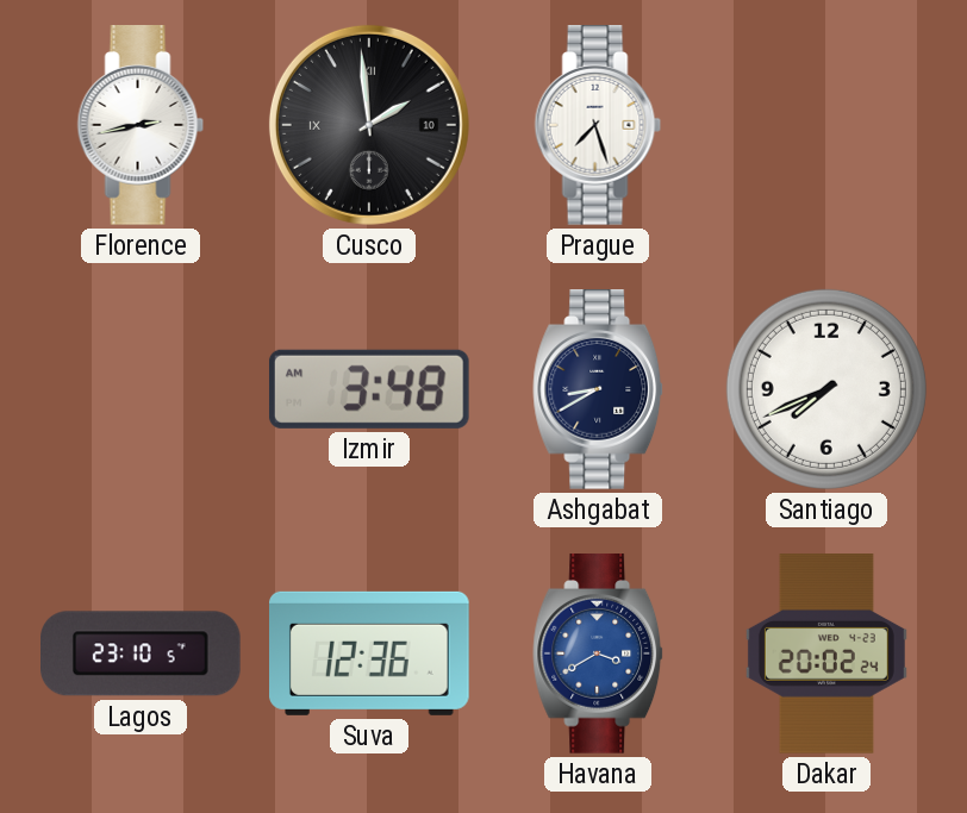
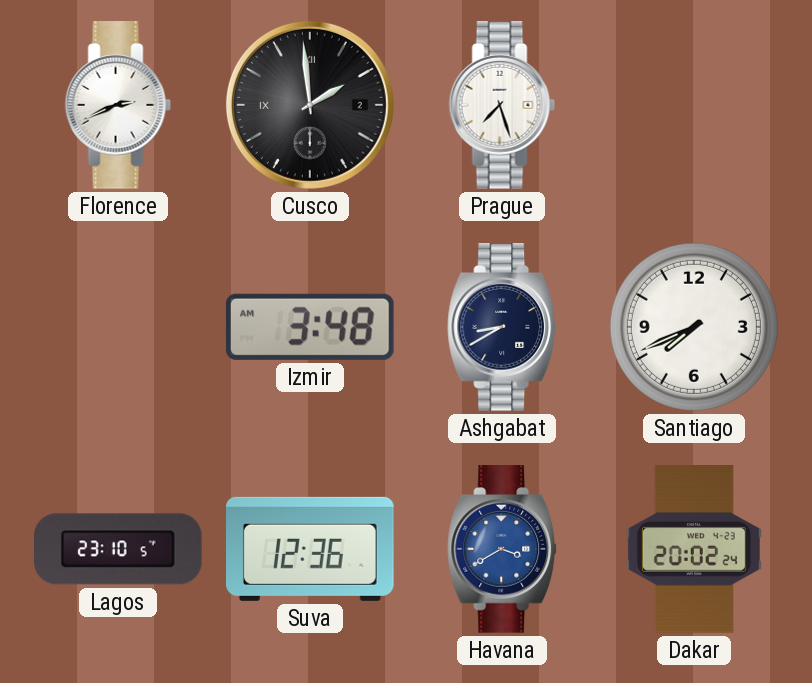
Florence: 2:43 -> 2:41 (118, 105)
Cusco date: 10 -> 2 (310, 105)
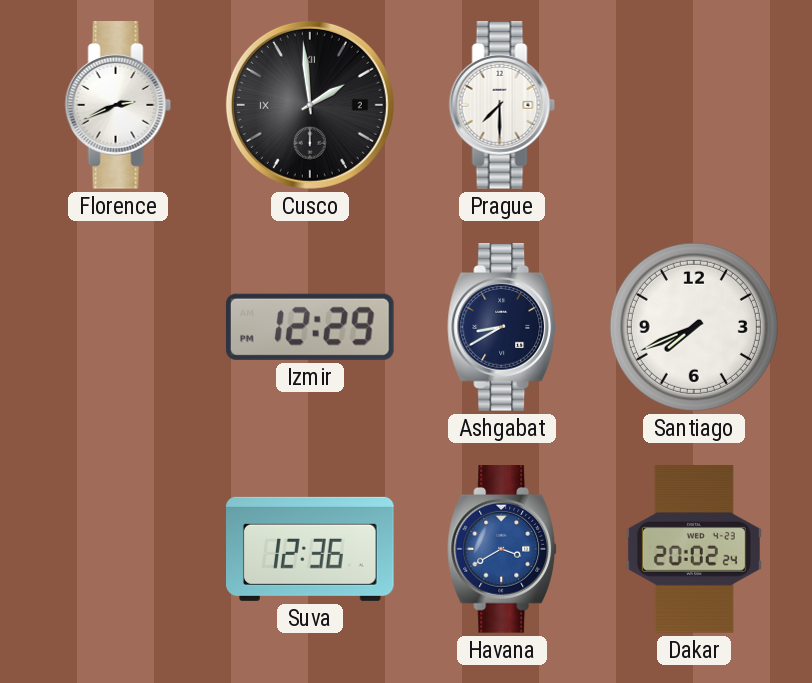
Prague: 7:27 -> 7:30 (502, 105)
Izmir: 3:48 -> 12:29 (310, 327)
Lagos: 23:10 -> none (119, 549)
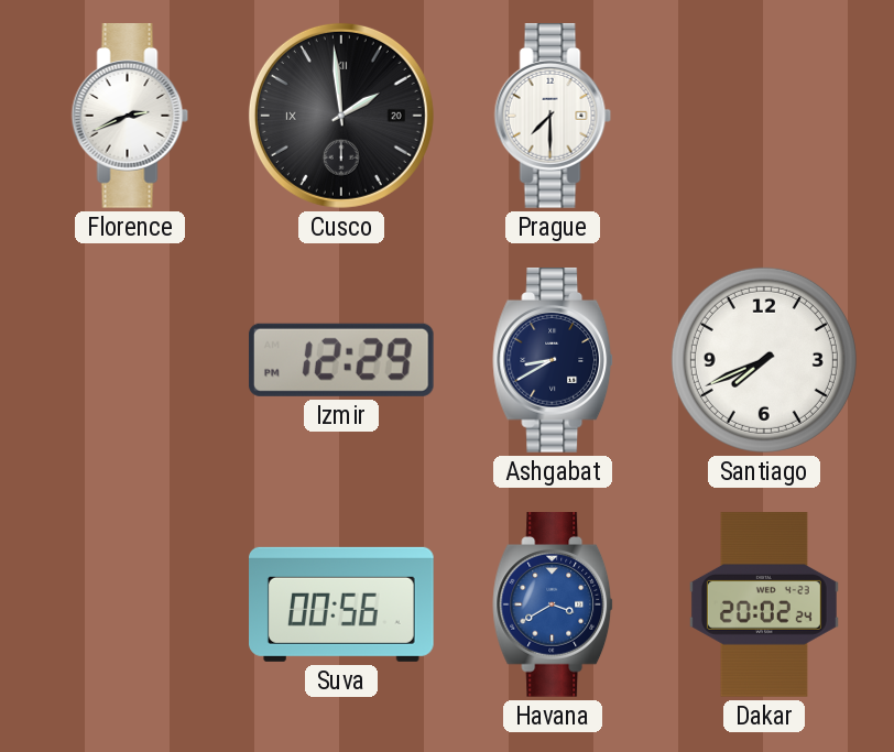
Cusco date: 2 -> 20 (341, 116)
Suva: 12:36 -> 00:56 (342, 604)
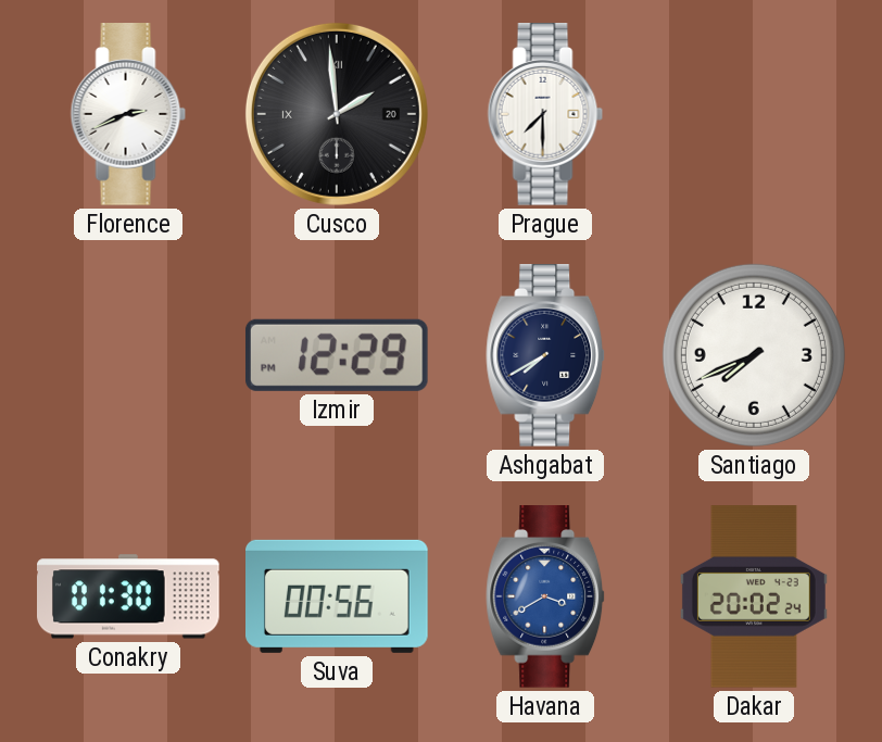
Ashgabat: 8:40 -> 7:40 (546, 355)
Conakry: none -> 01:30 (129, 596)
